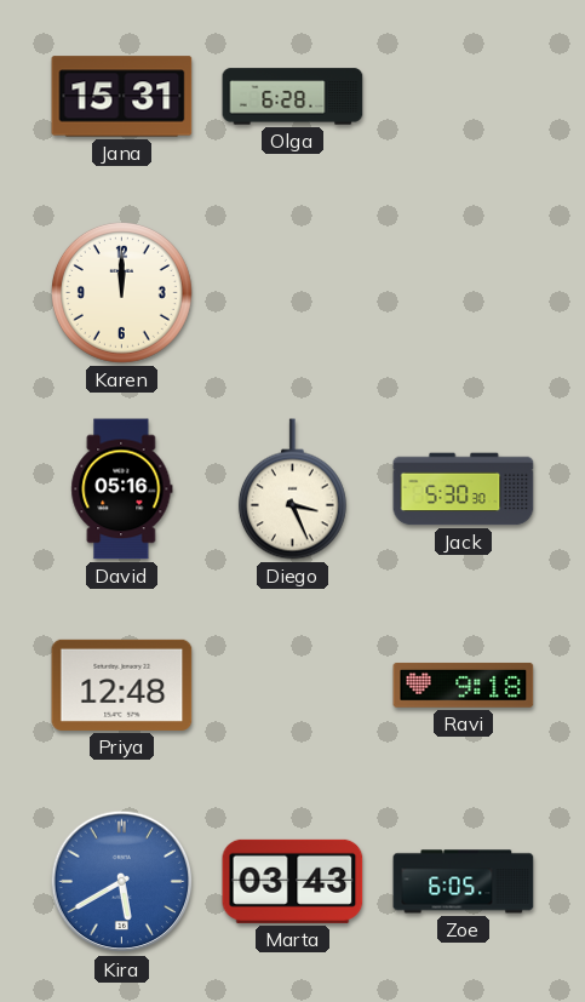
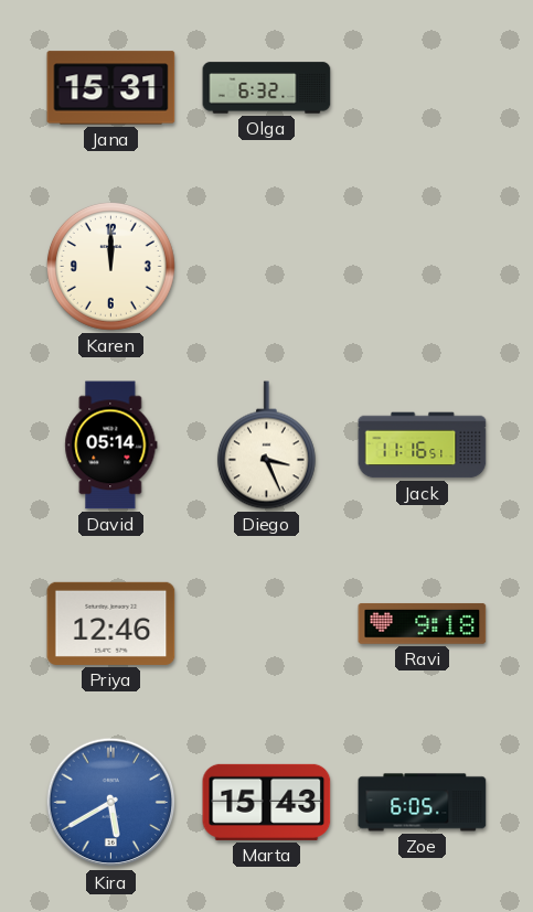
Olga: 6:28 -> 6:32 (267, 88)
David: 05:16 -> 05:14 (111, 446)
Jack: 5:30 -> 11:16 (423, 446)
Priya: 12:48 -> 12:46 (111, 623)
Marta: 03:43 -> 15:43 (267, 802)
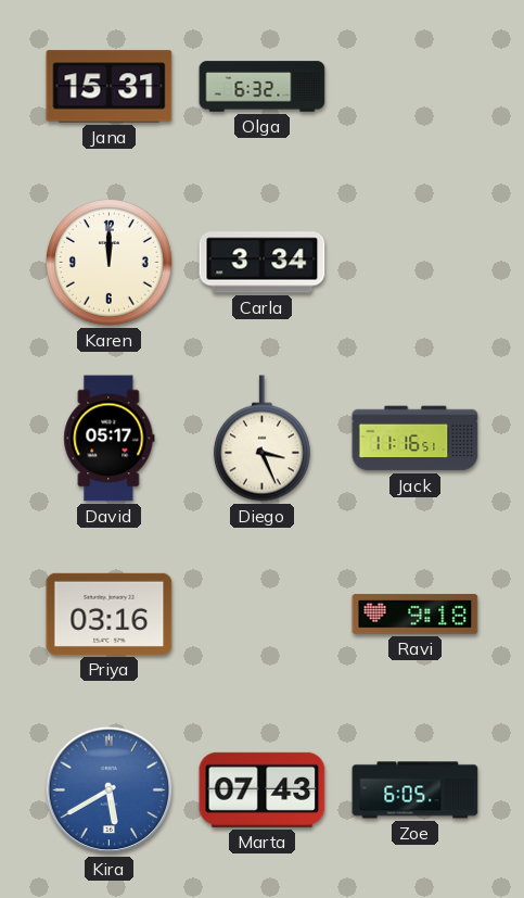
Carla: none -> 3:34 (263, 263)
David: 05:14 -> 05:17 (110, 439)
Priya: 12:46 -> 03:16 (110, 614)
Marta: 15:43 -> 07:43 (263, 789)
